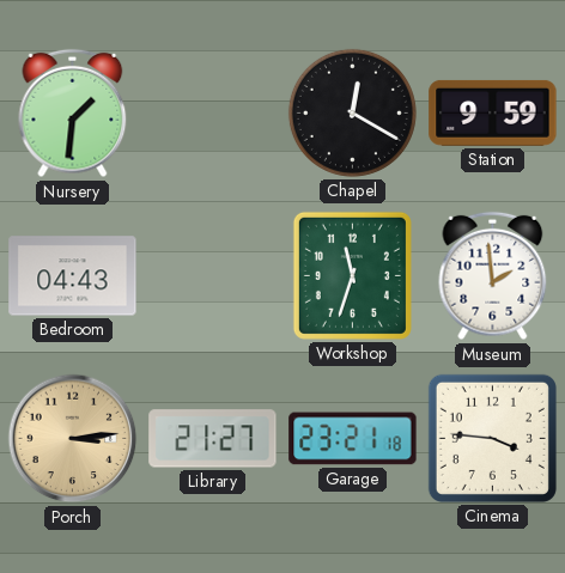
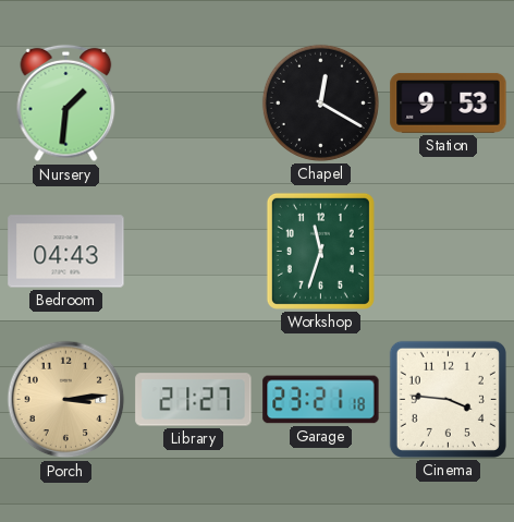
Station: 9:59 -> 9:53 (449, 102)
Museum: 1:59 -> none (493, 276)
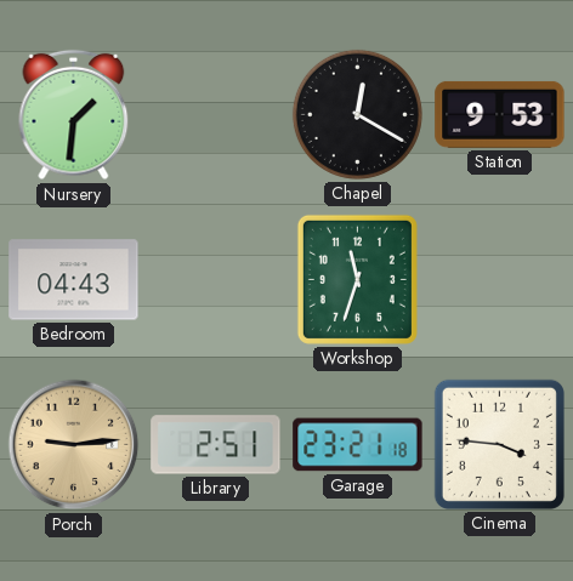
Porch: 3:14 -> 9:14 (74, 445)
Library: 21:27 -> 2:51 (216, 445)
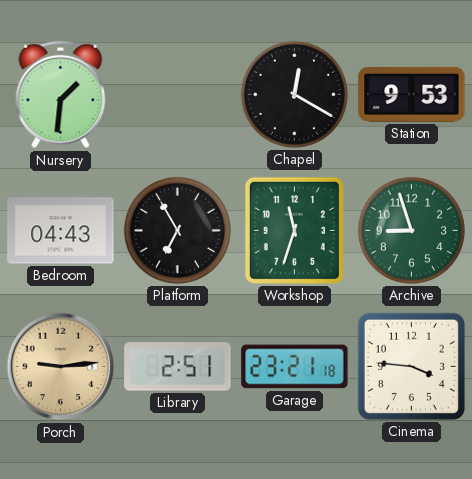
Platform: none -> 6:55 (177, 230)
Archive: none -> 8:57 (411, 230)
